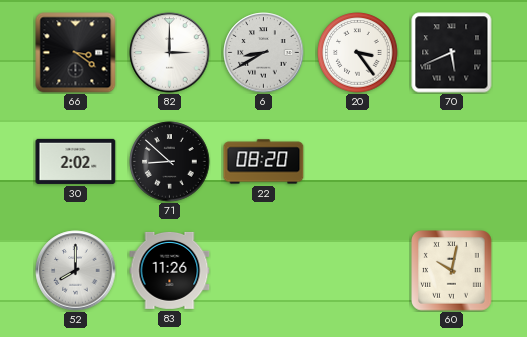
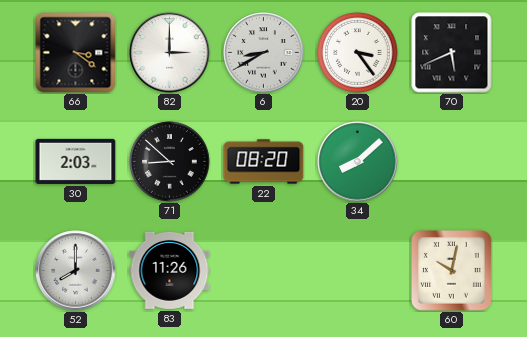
30: 2:02 -> 2:03 (76, 161)
34: none -> 8:08 (358, 162)
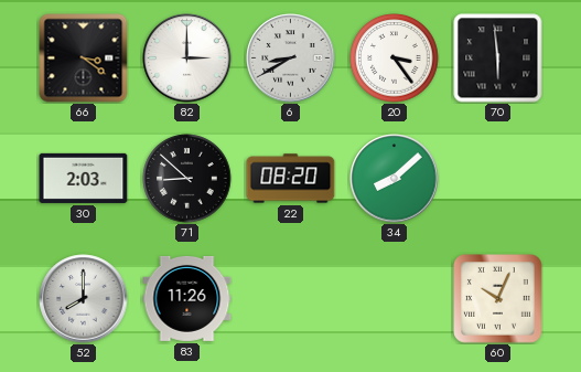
70: 5:41 -> 5:59 (498, 59)
60: 10:02 -> 10:04 (498, 299)
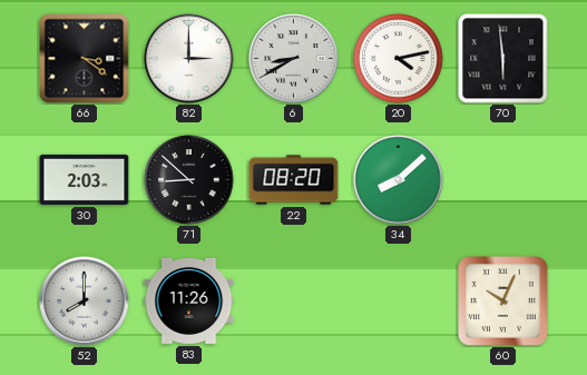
20: 3:24 -> 4:13 (399, 59)
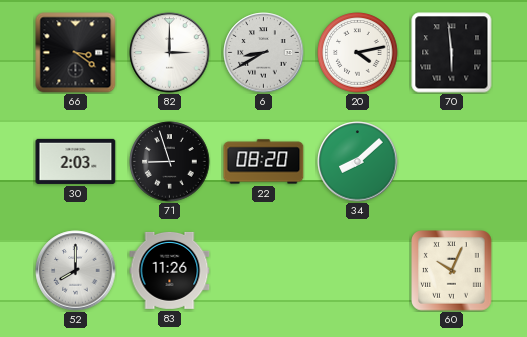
71: 8:52 -> 8:57 (170, 162)
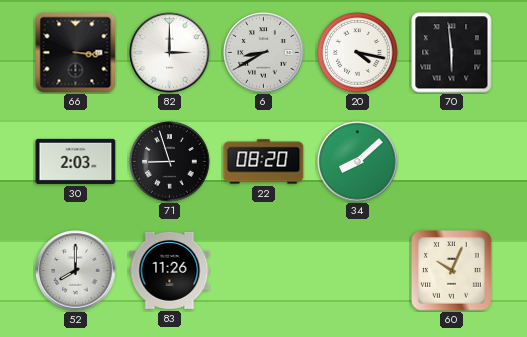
66: 3:21 -> 3:16 (76, 53)
20: 4:13 -> 4:17 (358, 53)
